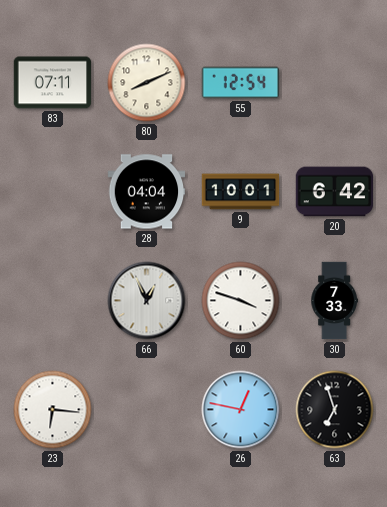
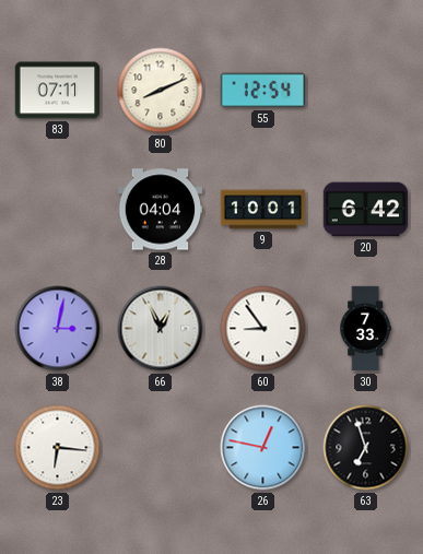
38: none -> 3:02 (58, 329)
60: 3:48 -> 8:54 (263, 329)
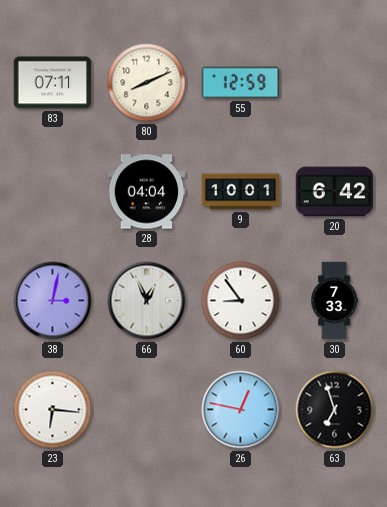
55: 12:54 -> 12:59 (241, 83)
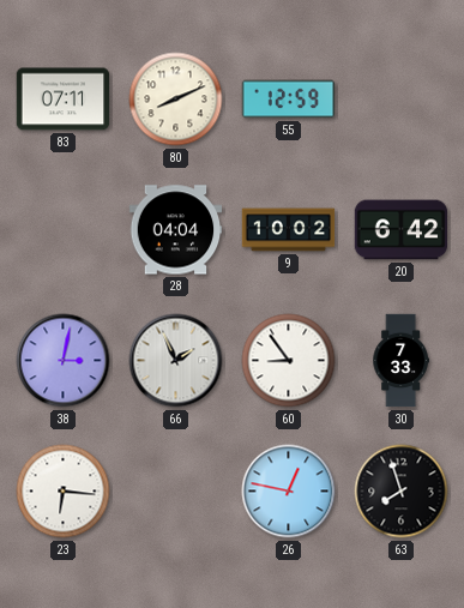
9: 10:01 -> 10:02 (289, 230)
66: 12:56 -> 1:56 (176, 361)
63: 6:57 -> 7:57 (402, 492)
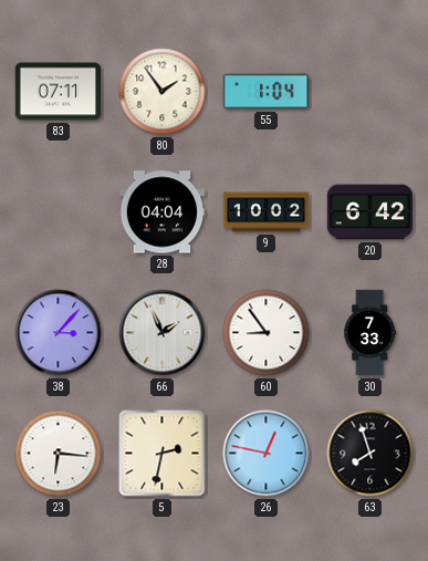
80: 8:11 -> 1:54 (163, 92)
55: 12:59 -> 1:04 (267, 92)
38: 3:02 -> 3:07 (59, 333)
5: none -> 2:32 (163, 454)
